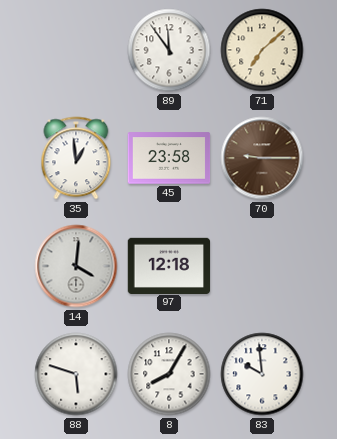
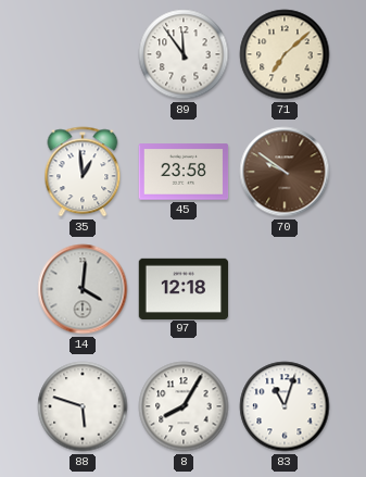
70: 9:15 -> 9:51 (285, 172)
83: 9:59 -> 11:03 (285, 406)
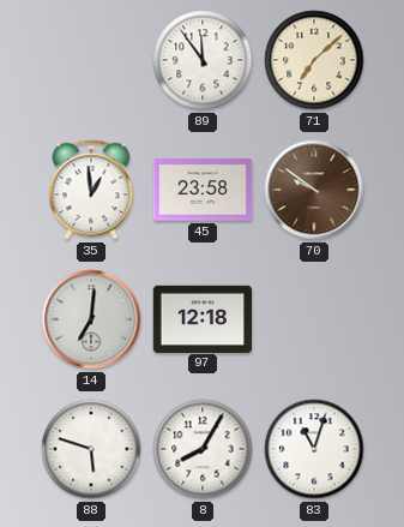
14: 4:01 -> 7:01 (91, 319)
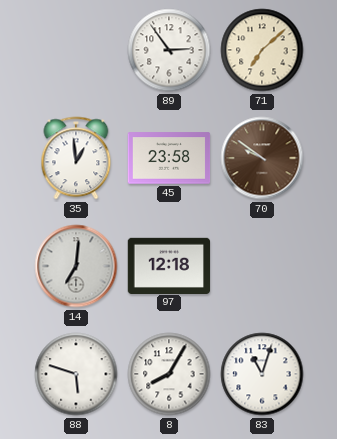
89: 11:54 -> 2:54 (169, 50)
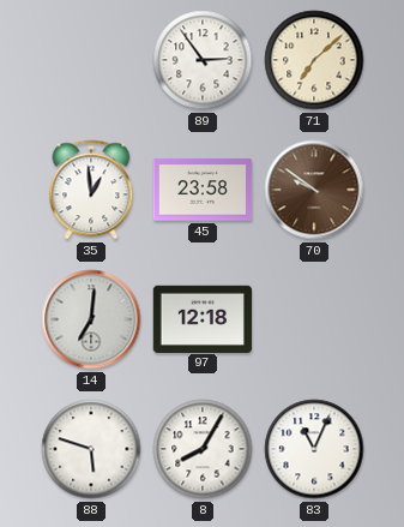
83: 11:03 -> 11:04 (314, 449)
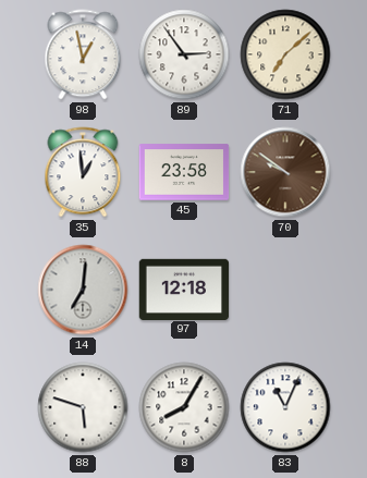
98: none -> 12:58 (83, 54)
